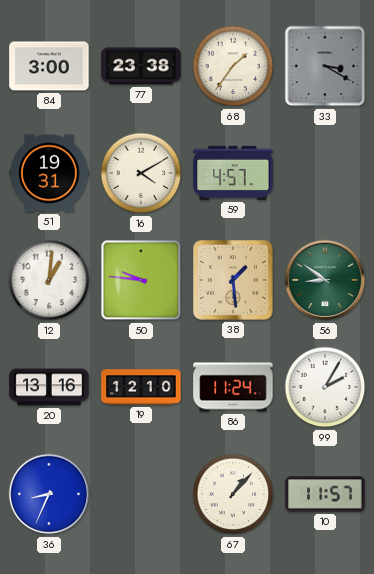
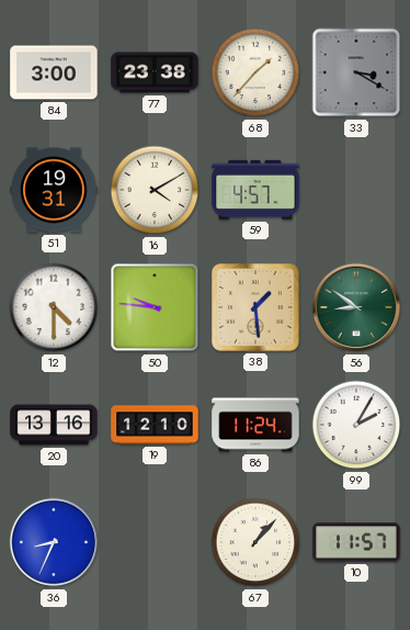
68: 1:36 -> 1:37 (255, 72)
12: 1:01 -> 4:30 (54, 307)
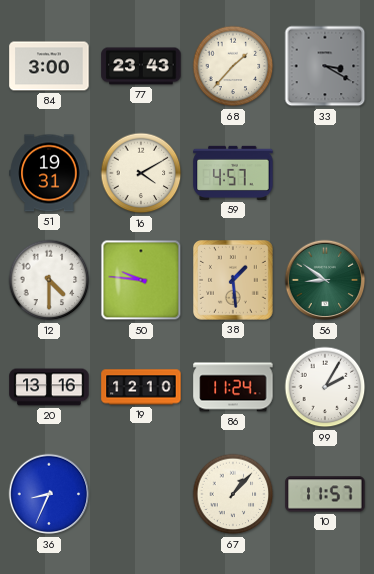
77: 23:38 -> 23:43 (141, 66)
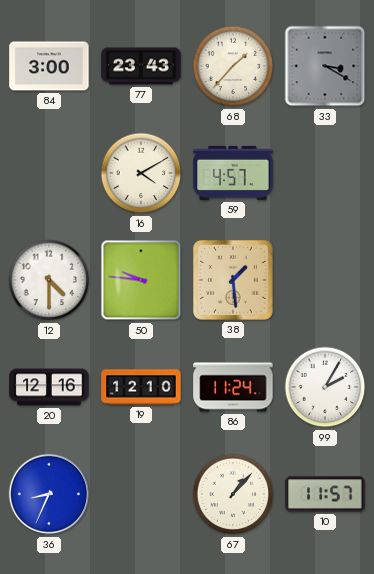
51: 19:31 -> none (49, 173)
56: 8:51 -> none (325, 280)
20: 13:16 -> 12:16 (49, 387)
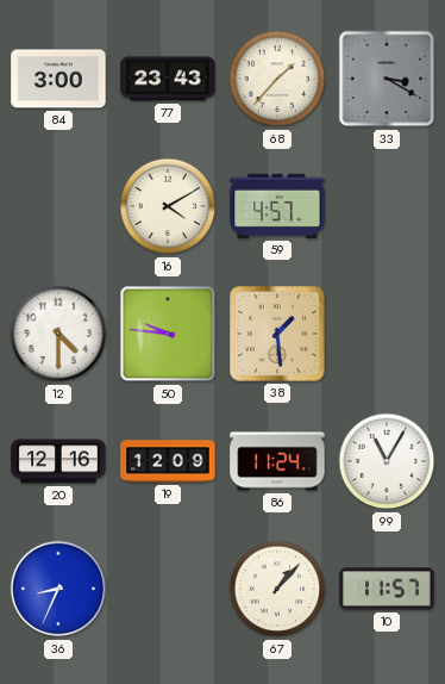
19: 12:10 -> 12:09 (168, 461)
99: 2:05 -> 11:05 (387, 461)
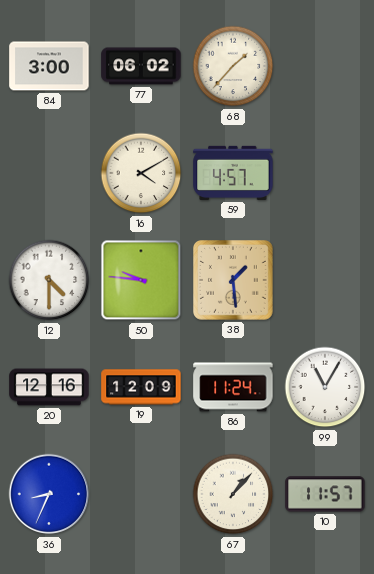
77: 23:43 -> 06:02 (141, 66)
33: 3:20 -> none (387, 79)
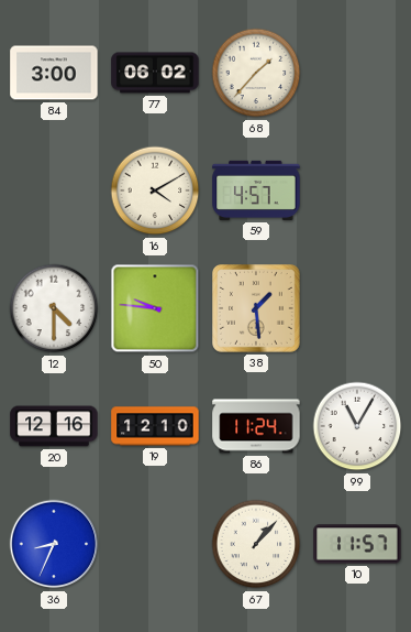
19: 12:09 -> 12:10 (155, 426)
